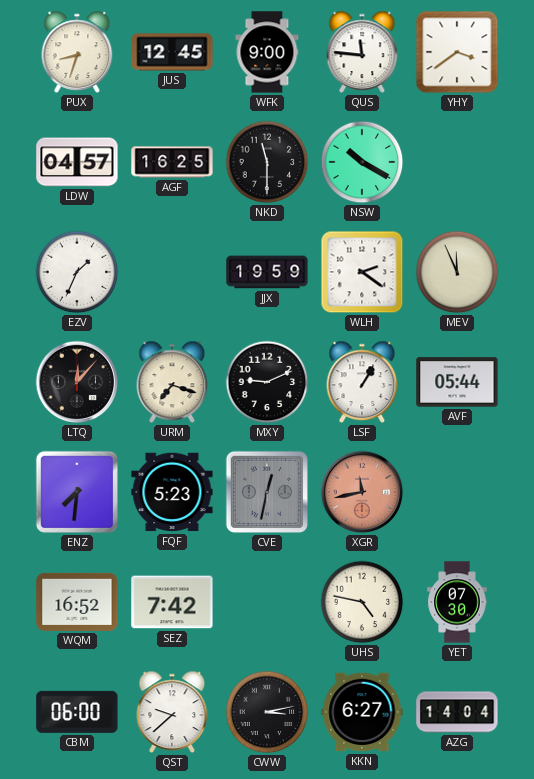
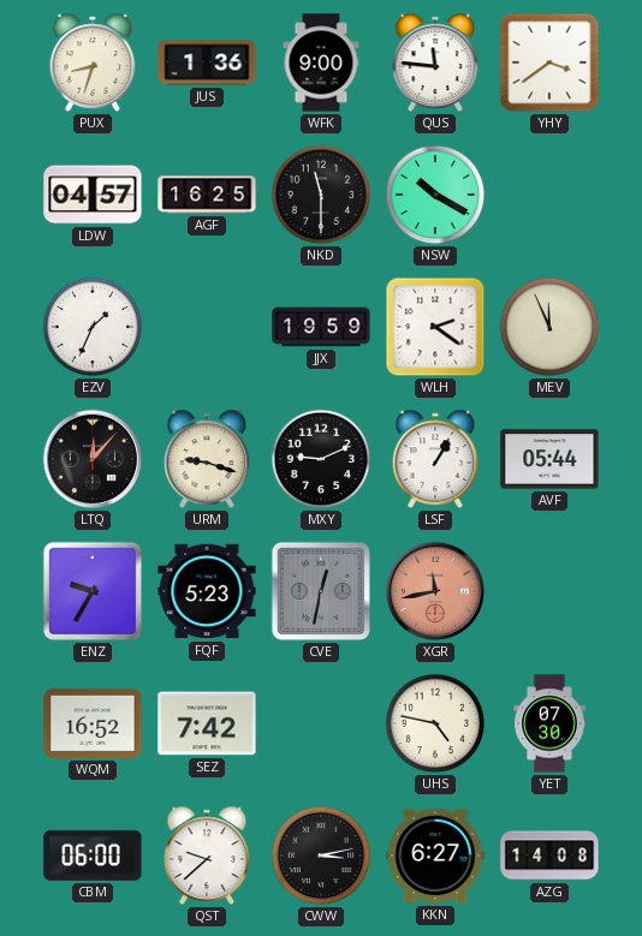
JUS: 12:45 -> 1:36 (207, 62)
URM: 7:18 -> 9:18 (207, 459)
ENZ: 7:31 -> 9:35 (93, 591)
AZG: 14:04 -> 14:08 (549, 855)
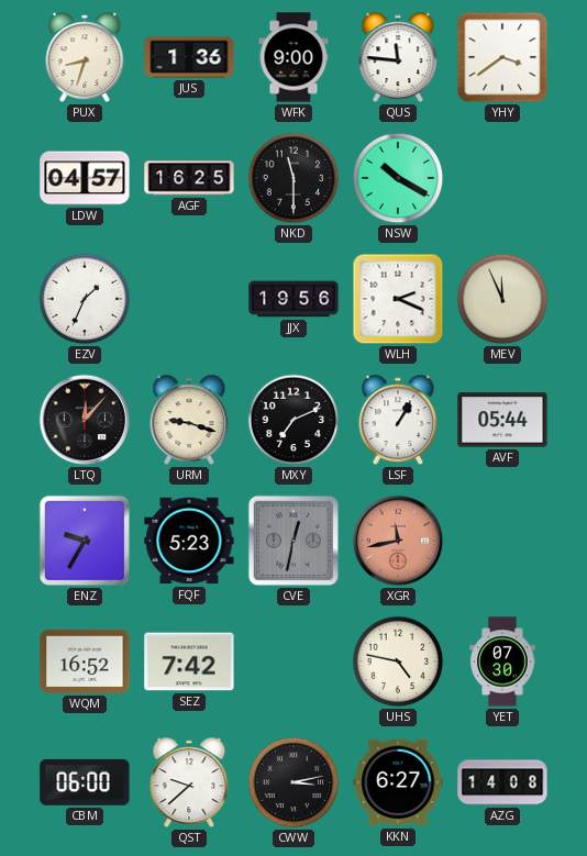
JJX: 19:59 -> 19:56 (293, 299)
WLH: 2:21 -> 2:19 (398, 299)
MXY: 9:11 -> 7:11 (293, 420)
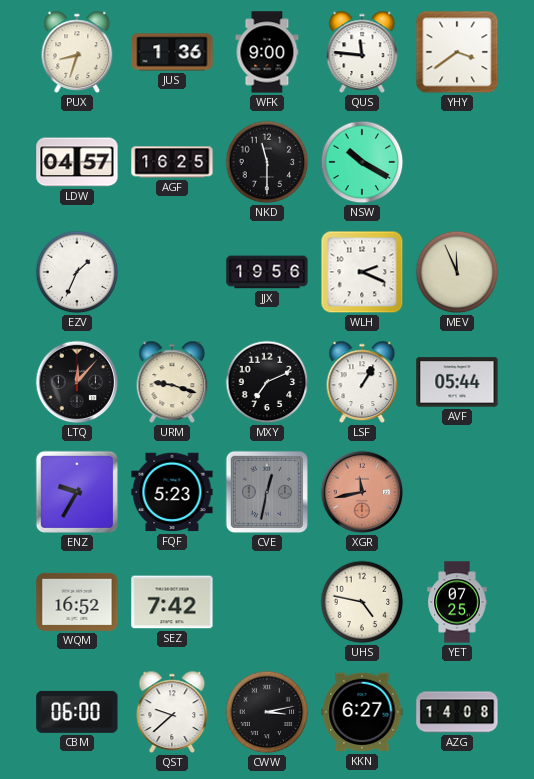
YET: 07:30 -> 07:25 (457, 602)
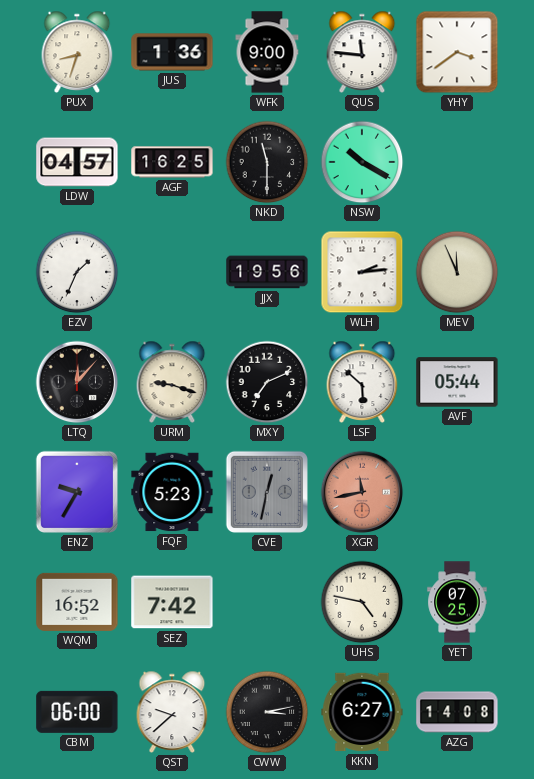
WLH: 2:19 -> 2:14 (362, 272)
LSF: 1:05 -> 5:52 (362, 382)
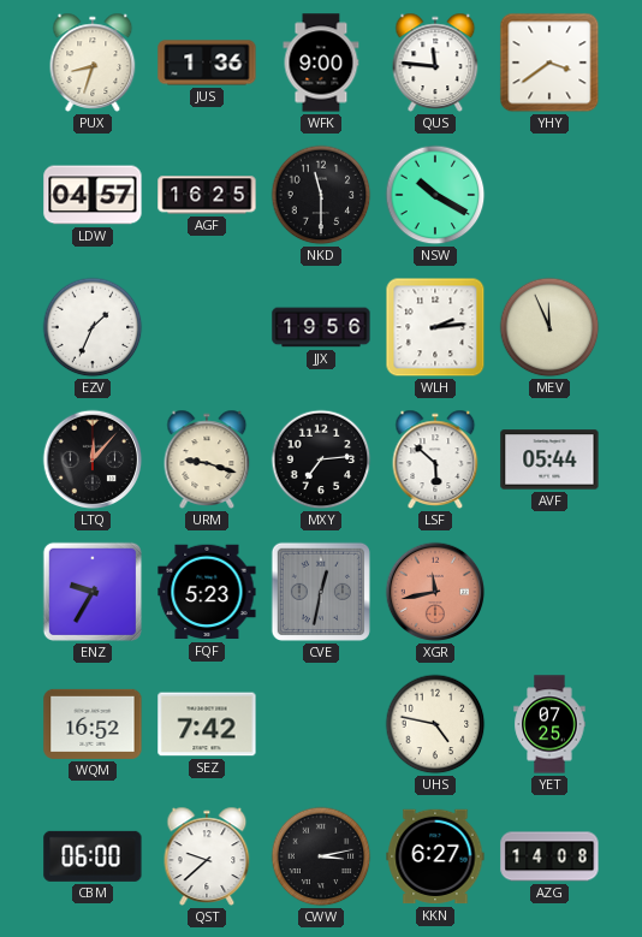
MXY: 7:11 -> 7:14 (321, 459)
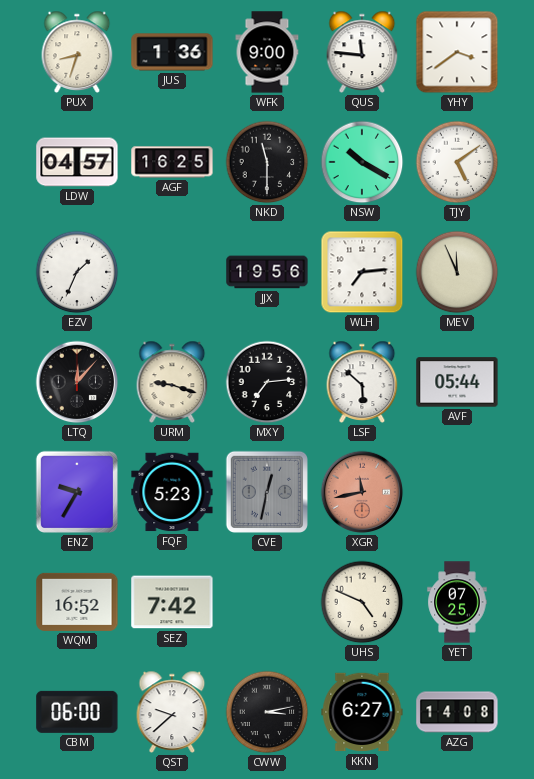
TJY: none -> 5:09 (457, 162)
WLH: 2:14 -> 7:14 (362, 272)
UHS: 4:47 -> 4:49 (362, 602)
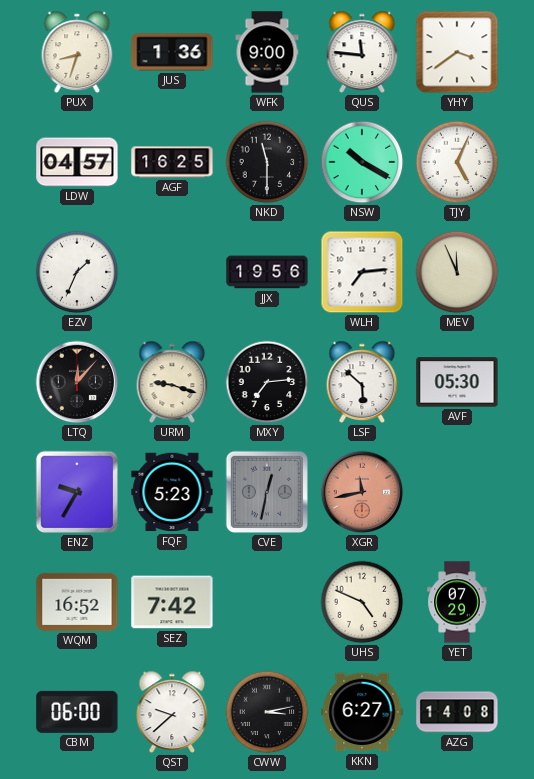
TJY: 5:09 -> 5:04 (457, 162)
AVF: 05:44 -> 05:30 (457, 382)
YET: 07:25 -> 07:29 (457, 602)
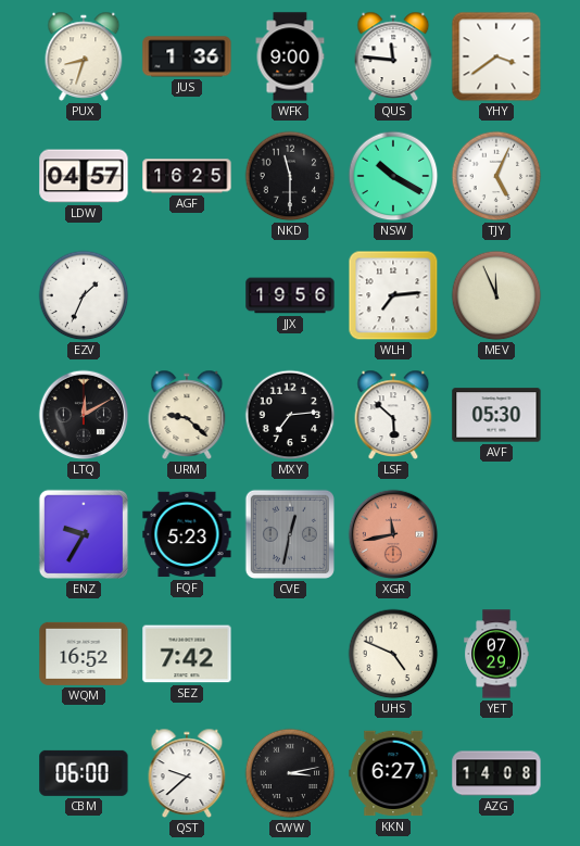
LTQ: 12:07 -> 12:10 (84, 415)
URM: 9:18 -> 9:22 (187, 415)
